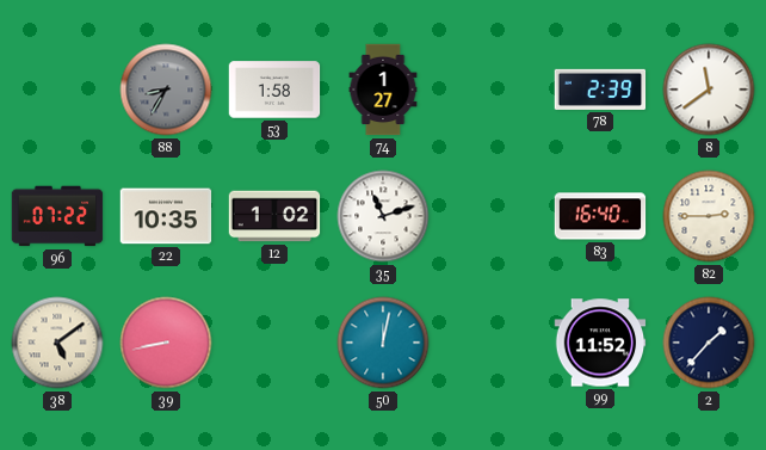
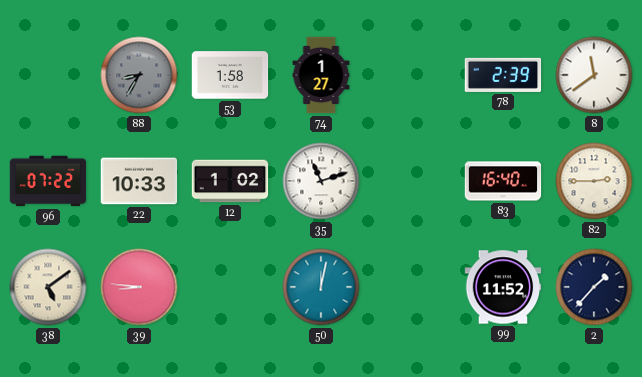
22: 10:35 -> 10:33 (139, 181)
39: 8:43 -> 8:46 (139, 287)
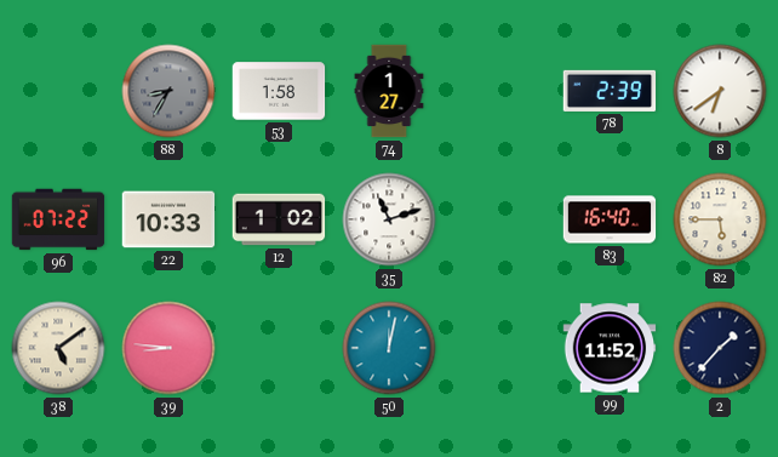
8: 11:39 -> 6:39 (720, 91)
82: 2:45 -> 5:45 (720, 219)
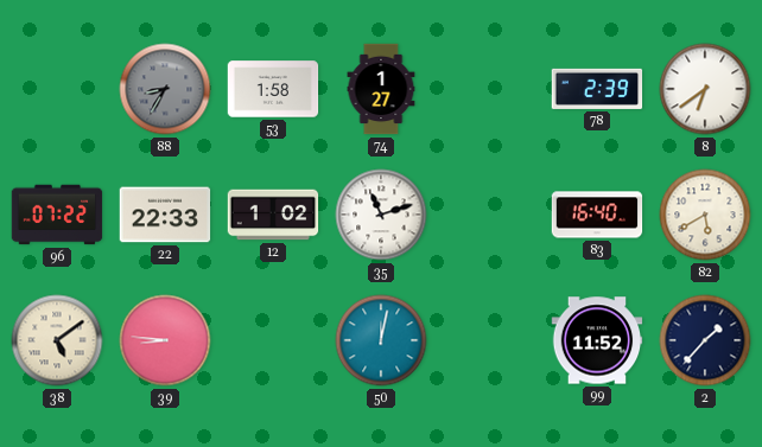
22: 10:33 -> 22:33 (165, 215)
82: 5:45 -> 5:40 (705, 215)
